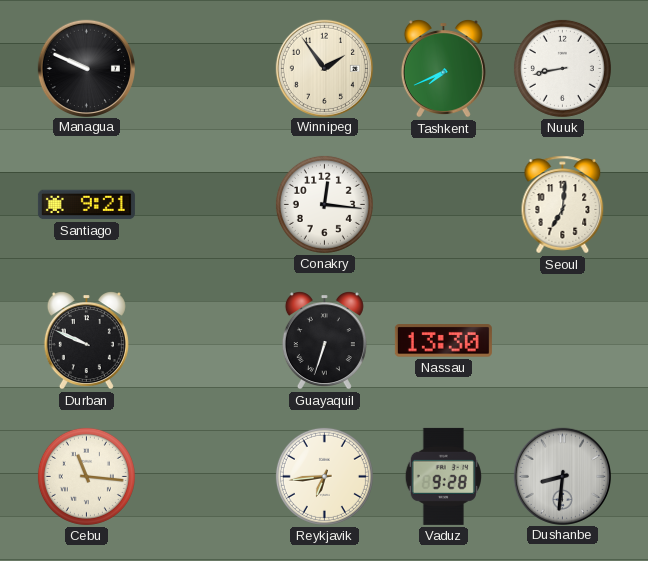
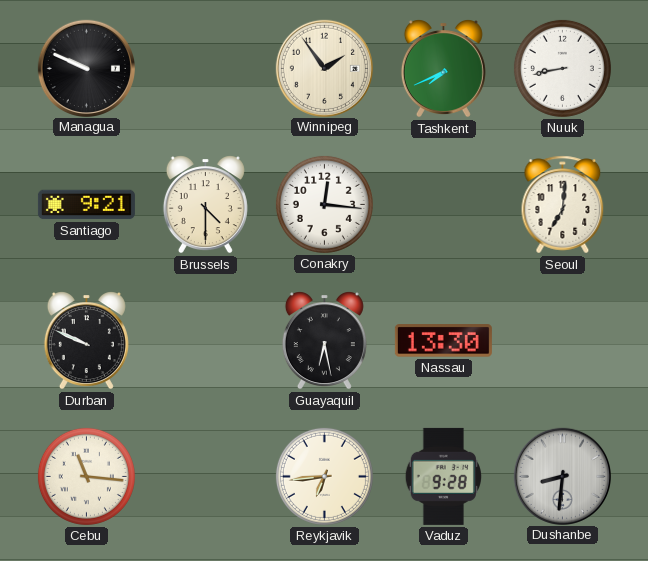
Brussels: none -> 4:30 (205, 205)
Guayaquil: 6:33 -> 6:28 (324, 341)
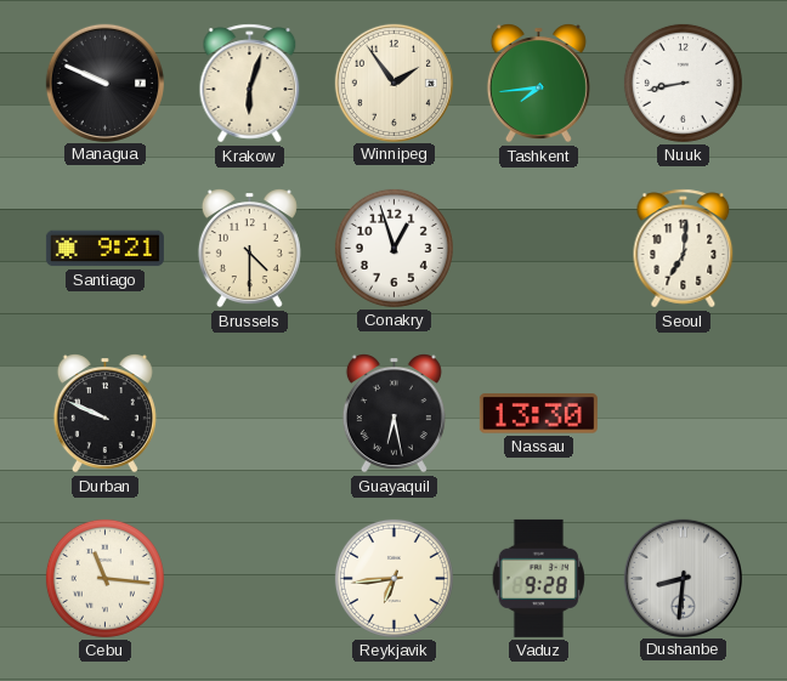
Krakow: none -> 6:03 (250, 84)
Tashkent: 7:41 -> 7:44 (538, 84)
Conakry: 12:16 -> 12:57 (393, 248)
